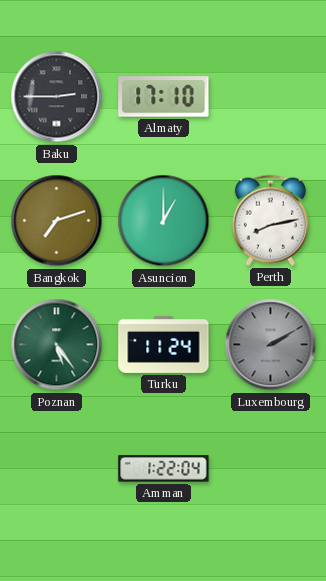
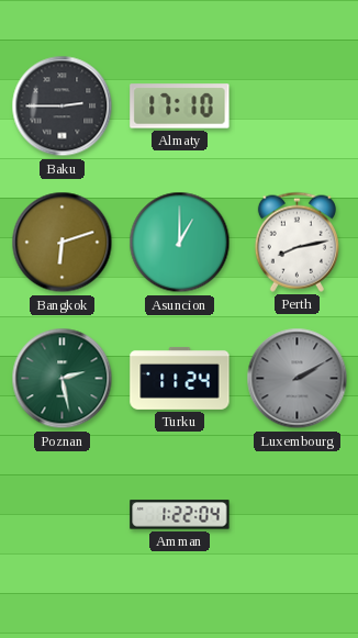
Bangkok: 7:12 -> 6:12 (63, 243)
Poznan: 5:24 -> 2:28 (63, 379)
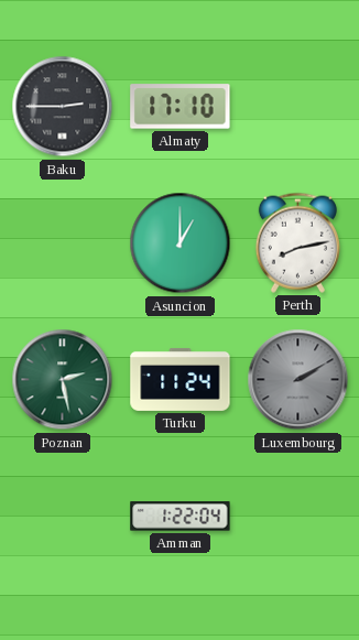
Bangkok: 6:12 -> none (63, 243)
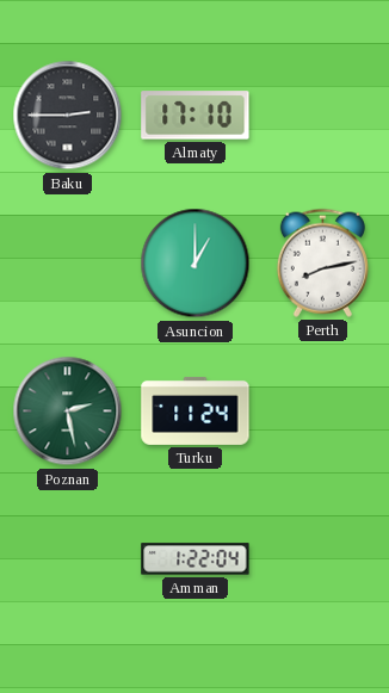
Luxembourg: 2:10 -> none (298, 380)
